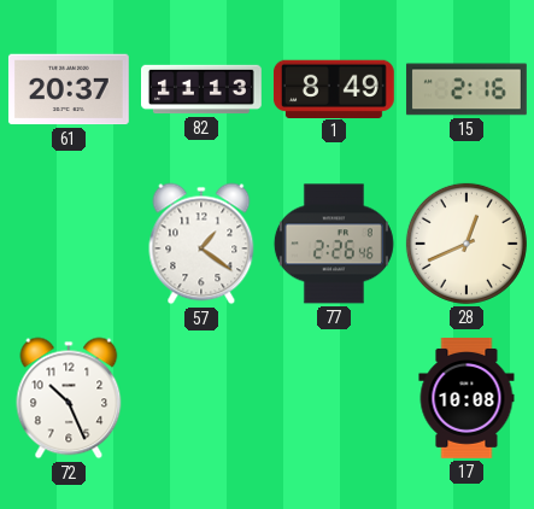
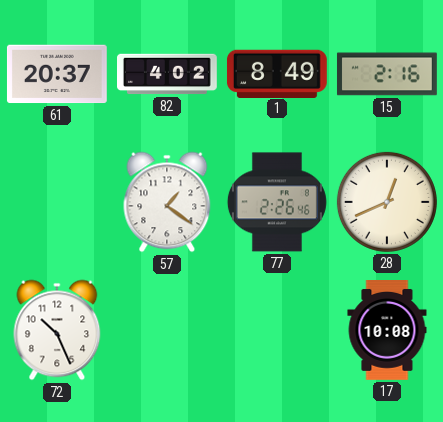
82: 11:13 -> 4:02 (168, 74)
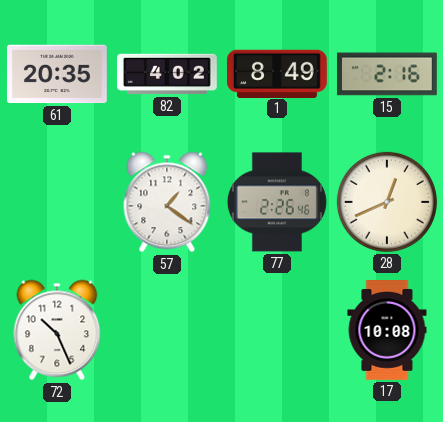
61: 20:37 -> 20:35 (57, 74)
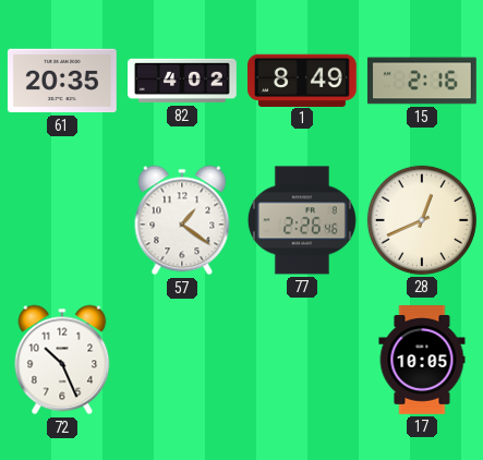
17: 10:08 -> 10:05 (422, 361)
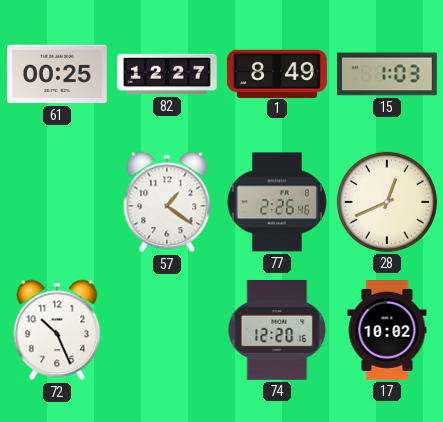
61: 20:35 -> 00:25 (57, 74)
82: 4:02 -> 12:27 (168, 74)
15: 2:16 -> 1:03 (387, 74)
74: none -> 12:20 (277, 330)
17: 10:05 -> 10:02 (387, 331)
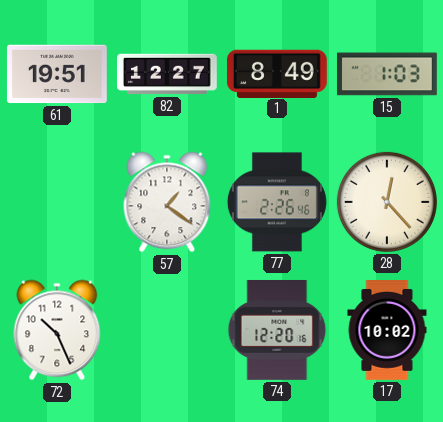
61: 00:25 -> 19:51 (57, 74)
28: 12:41 -> 12:23 (387, 202)
